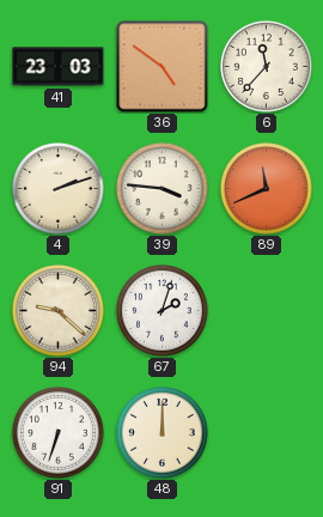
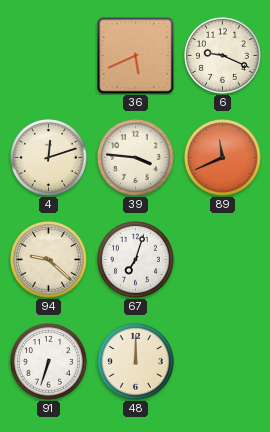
41: 23:03 -> none (59, 67)
36: 4:51 -> 5:41 (136, 56)
6: 11:37 -> 9:19 (223, 56)
4: 2:12 -> 12:12 (49, 158)
67: 2:03 -> 7:03 (136, 260)
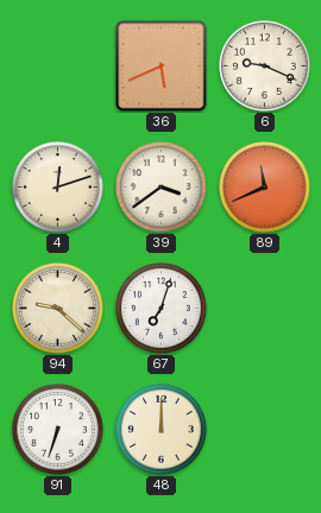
39: 3:46 -> 3:39 (162, 188)
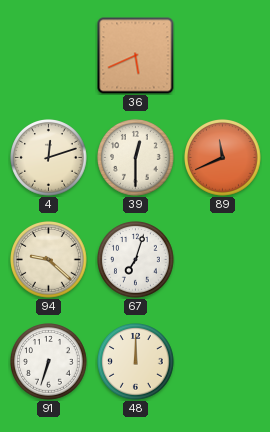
6: 9:19 -> none (265, 66)
39: 3:39 -> 12:30 (136, 158)
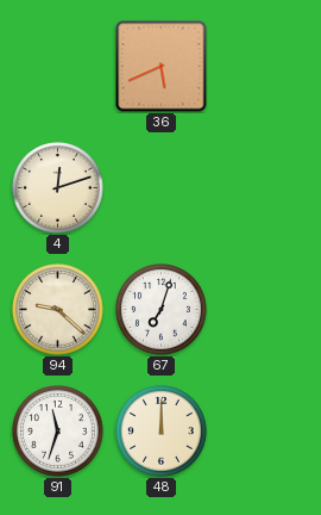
39: 12:30 -> none (136, 158)
89: 11:41 -> none (223, 158)
91: 6:33 -> 11:33 (58, 432)
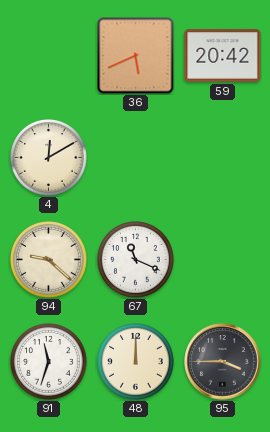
59: none -> 20:42 (223, 56)
4: 12:12 -> 12:10 (49, 158)
67: 7:03 -> 11:19 (136, 260)
95: none -> 3:45 (223, 362)
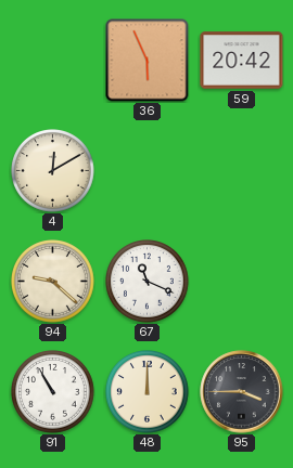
36: 5:41 -> 5:56 (148, 61)
91: 11:33 -> 10:55 (53, 392)
